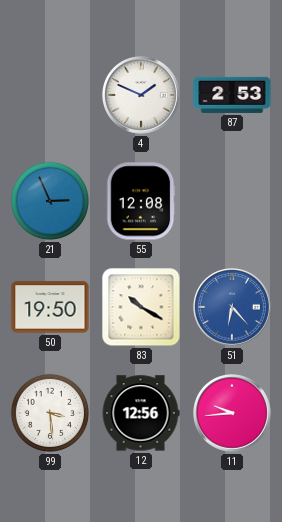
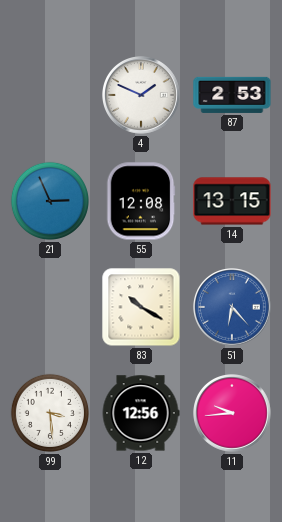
14: none -> 13:15 (232, 201)
50: 19:50 -> none (50, 307)
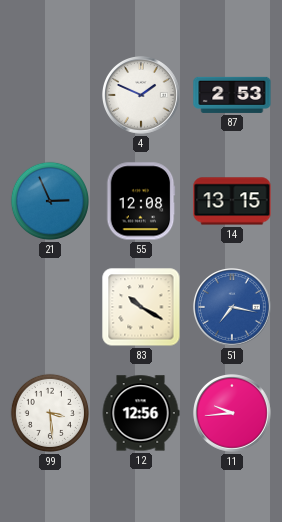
51: 6:23 -> 7:17 (233, 308)
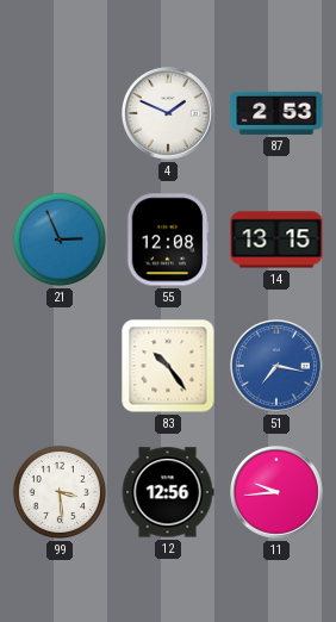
83: 10:20 -> 10:24 (168, 366)
